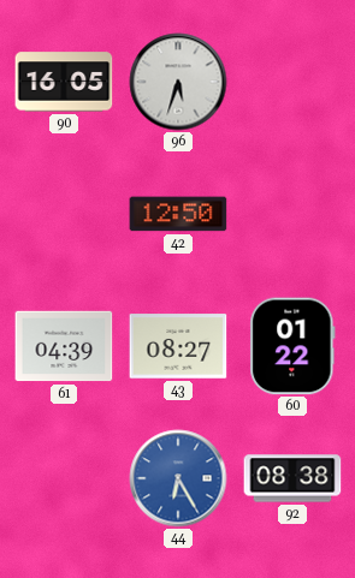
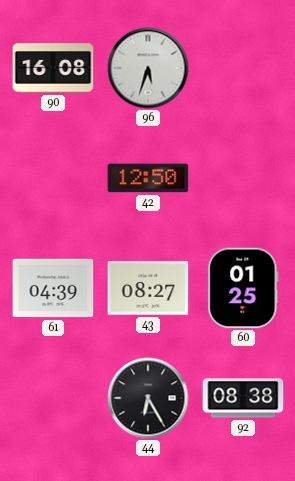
90: 16:05 -> 16:08 (53, 68)
60: 01:22 -> 01:25 (243, 288)
44 dial: blue -> black (148, 398)
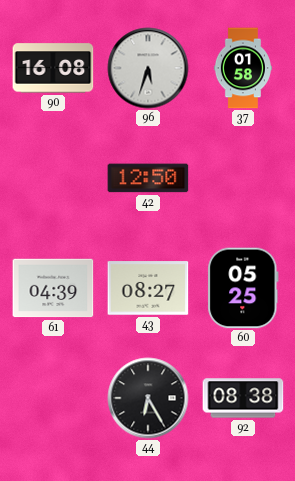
37: none -> 01:58 (243, 68)
60: 01:25 -> 05:25 (243, 288)
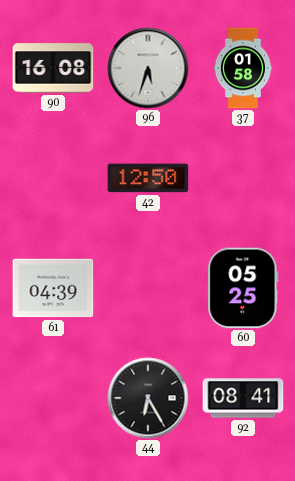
43: 08:27 -> none (148, 288)
92: 08:38 -> 08:41 (243, 398)
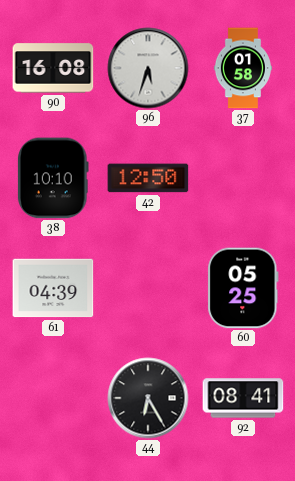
38: none -> 10:10 (54, 178)
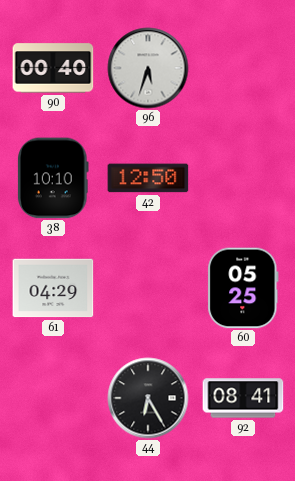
90: 16:08 -> 00:40 (53, 68)
37: 01:58 -> none (243, 68)
61: 04:39 -> 04:29 (53, 288)
